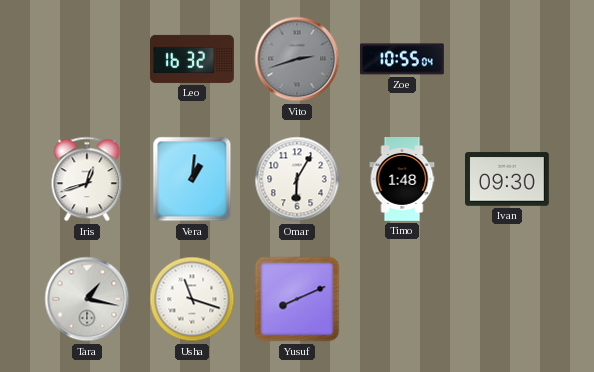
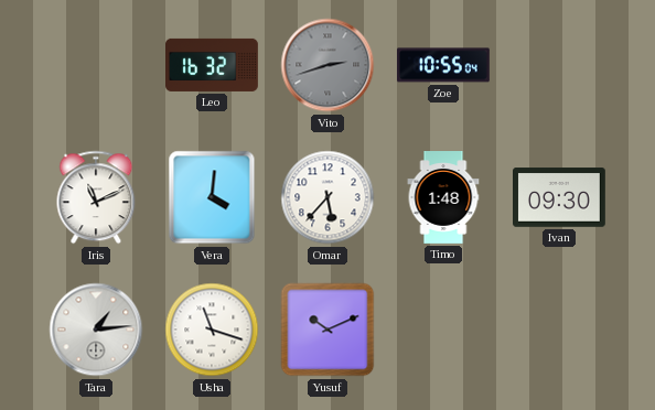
Iris: 12:42 -> 11:11 (96, 197)
Vera: 1:01 -> 4:01 (212, 197)
Omar: 6:05 -> 5:37 (327, 197)
Tara: 1:17 -> 1:14 (96, 330)
Yusuf: 8:11 -> 10:11 (327, 330)
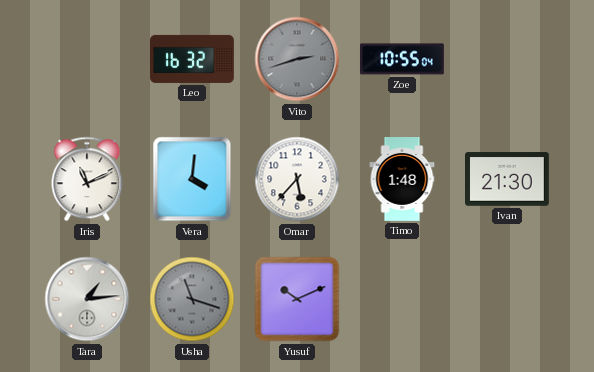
Ivan: 09:30 -> 21:30 (508, 179)
Usha dial: white -> grey (192, 299)
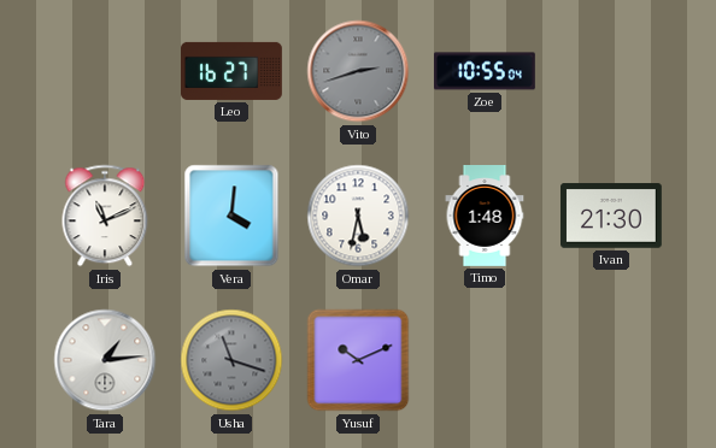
Leo: 16:32 -> 16:27 (233, 71)
Omar: 5:37 -> 5:32 (358, 216)
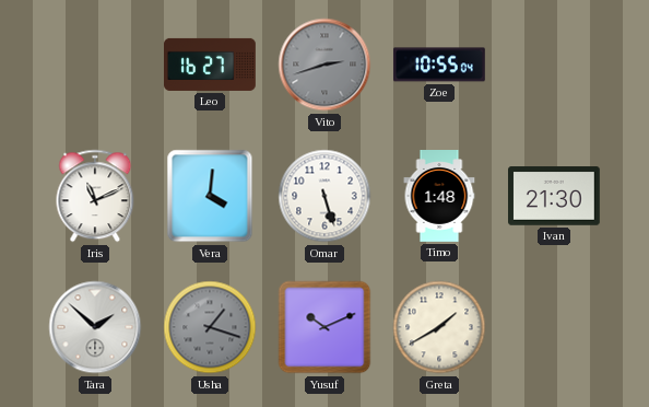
Omar: 5:32 -> 5:27 (324, 196)
Tara: 1:14 -> 1:52 (95, 327)
Usha: 11:18 -> 1:18 (210, 327)
Greta: none -> 1:40 (439, 327)
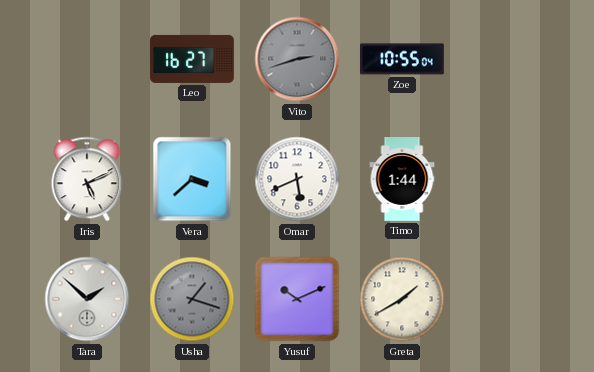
Iris: 11:11 -> 5:11 (87, 179)
Vera: 4:01 -> 3:38 (192, 179)
Omar: 5:27 -> 5:41 (297, 179)
Timo: 1:48 -> 1:44 (402, 179)
Ivan: 21:30 -> none (555, 196)
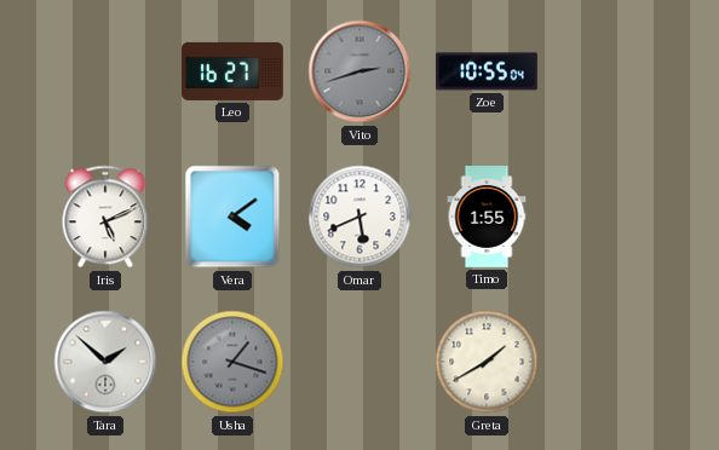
Vera: 3:38 -> 4:09 (232, 217)
Timo: 1:44 -> 1:55 (487, 217)
Yusuf: 10:11 -> none (297, 299)
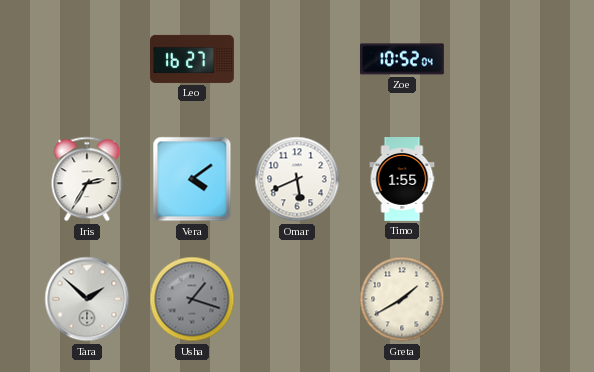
Vito: 2:42 -> none (359, 71)
Zoe: 10:55 -> 10:52 (402, 59)
Iris: 5:11 -> 2:35 (87, 179)
